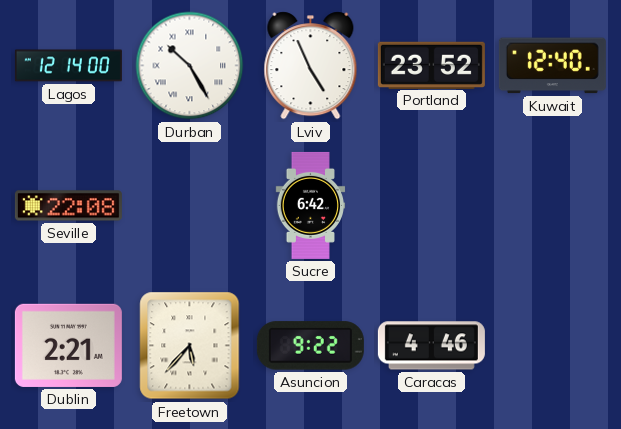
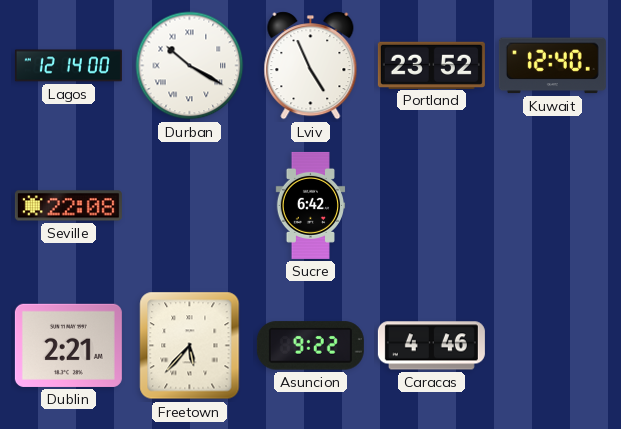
Durban: 10:25 -> 10:20 (190, 66)
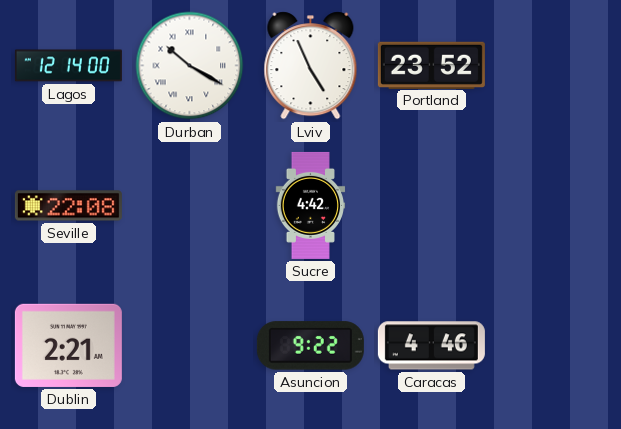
Kuwait: 12:40 -> none (552, 66)
Sucre: 6:42 -> 4:42 (311, 205)
Freetown: 5:37 -> none (190, 346)
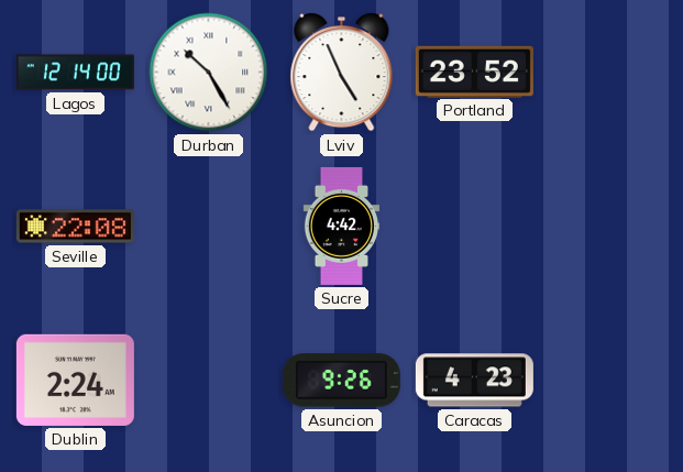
Durban: 10:20 -> 10:25 (209, 73)
Dublin: 2:21 -> 2:24 (75, 380)
Asuncion: 9:22 -> 9:26 (341, 381)
Caracas: 4:46 -> 4:23 (474, 381)
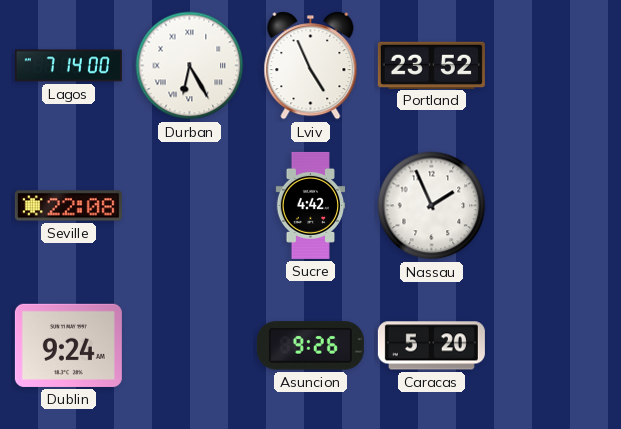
Lagos: 12:14 -> 7:14 (68, 66)
Durban: 10:25 -> 6:25 (190, 66)
Nassau: none -> 1:56 (432, 206)
Dublin: 2:24 -> 9:24 (68, 345)
Caracas: 4:23 -> 5:20 (431, 346)
